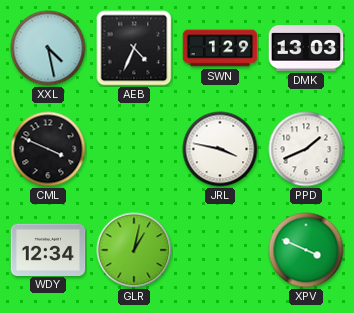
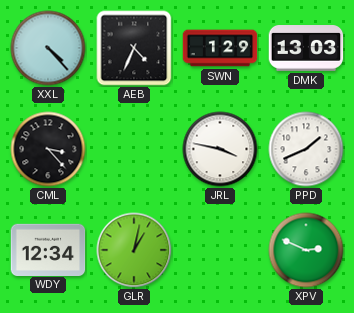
XXL: 4:28 -> 4:23 (48, 48)
CML: 3:49 -> 3:23 (48, 149)
XPV: 3:49 -> 2:49 (306, 250)
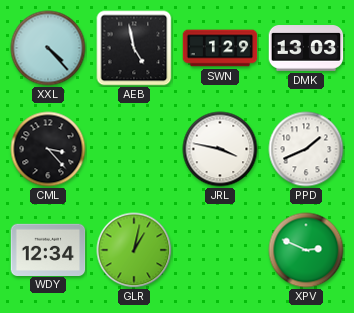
AEB: 4:34 -> 4:58 (134, 48)
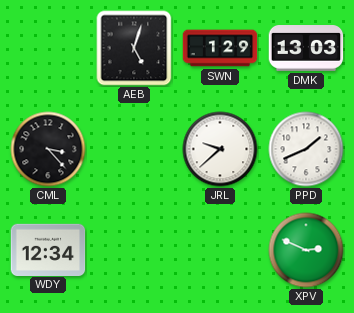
XXL: 4:23 -> none (48, 48)
AEB: 4:58 -> 5:03 (134, 48)
JRL: 3:47 -> 9:38 (220, 149)
GLR: 1:02 -> none (134, 250)
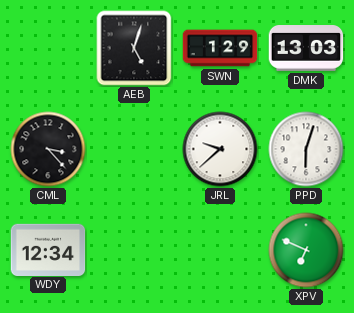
PPD: 1:41 -> 6:03 (306, 149)
XPV: 2:49 -> 6:49 (306, 250)
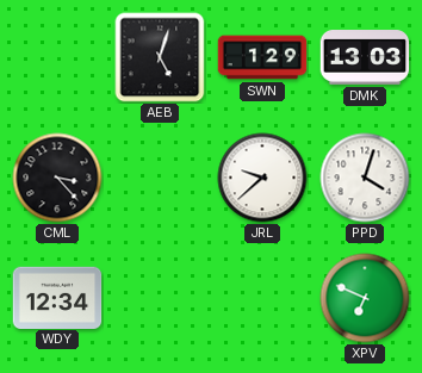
PPD: 6:03 -> 4:03 (365, 178)
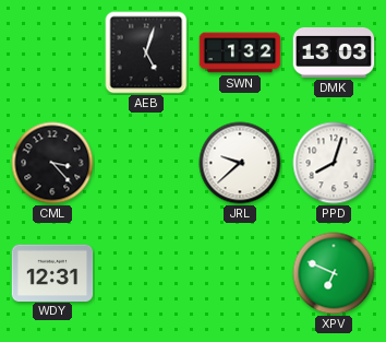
SWN: 1:29 -> 1:32 (240, 52)
PPD: 4:03 -> 8:03 (334, 163)
WDY: 12:34 -> 12:31 (52, 272)
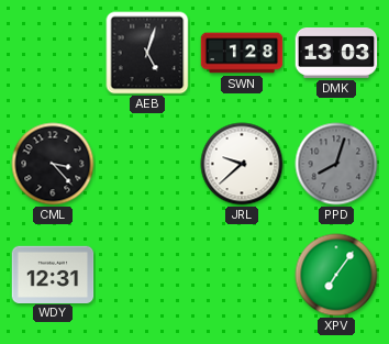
SWN: 1:32 -> 1:28 (242, 53)
PPD dial: white -> grey (336, 164)
XPV: 6:49 -> 7:06 (336, 275)
